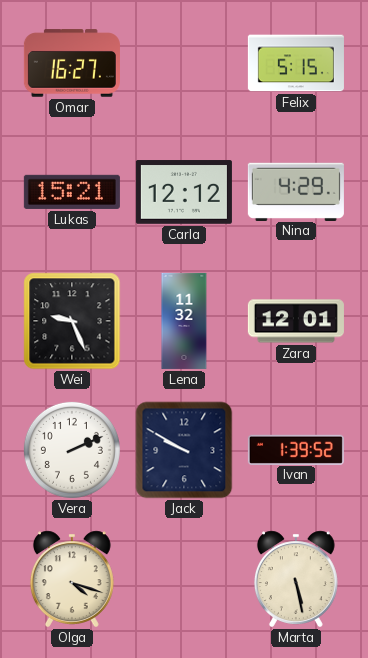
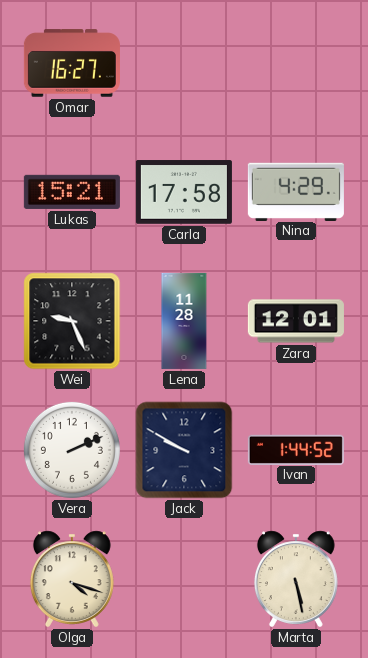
Felix: 5:15 -> none (296, 63)
Carla: 12:12 -> 17:58 (184, 192)
Lena: 11:32 -> 11:28 (184, 321)
Ivan: 1:39 -> 1:44 (296, 449)
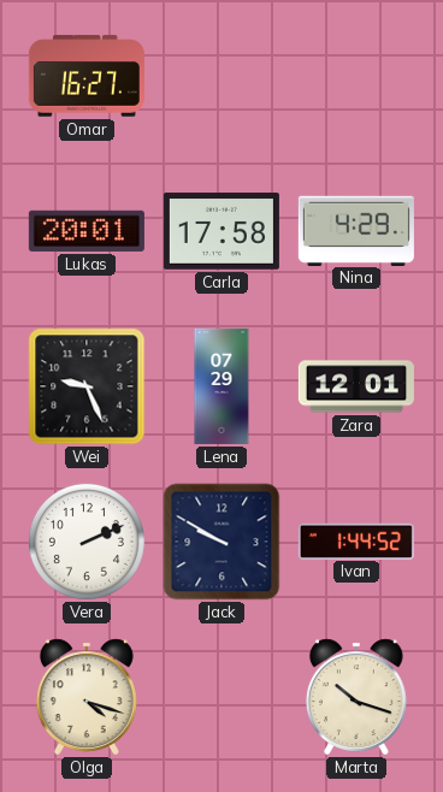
Lukas: 15:21 -> 20:01 (87, 231)
Lena: 11:28 -> 07:29 (221, 386)
Marta: 5:28 -> 10:18 (356, 697)
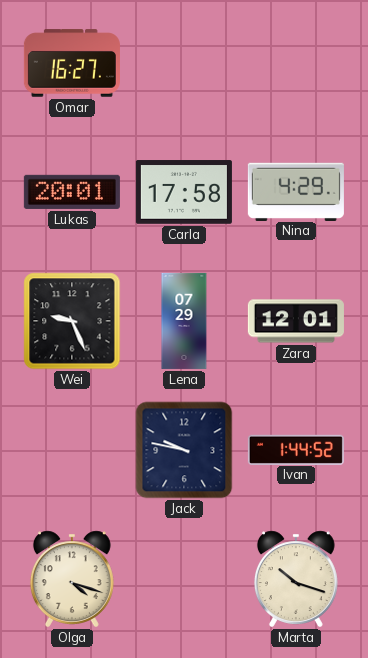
Vera: 2:11 -> none (87, 542)
Jack: 9:50 -> 9:47 (184, 450)
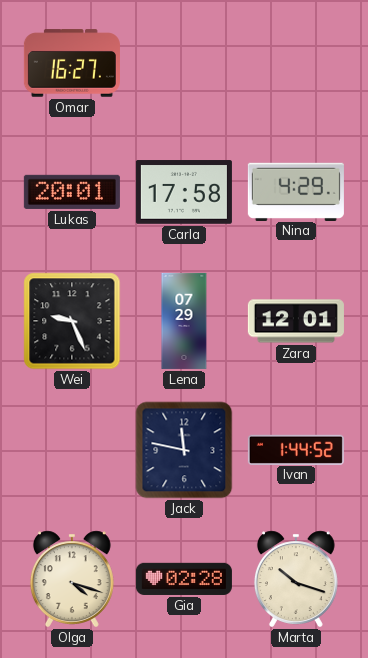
Jack: 9:47 -> 11:47 (184, 450)
Gia: none -> 02:28 (184, 579)
